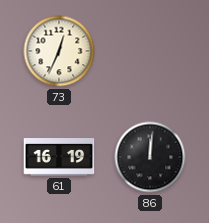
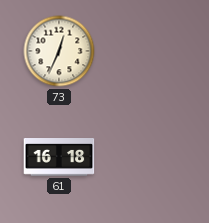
61: 16:19 -> 16:18 (59, 158)
86: 12:01 -> none (150, 157)
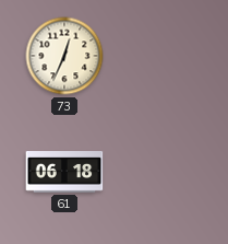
61: 16:18 -> 06:18 (64, 173)
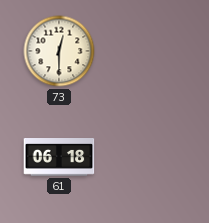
73: 12:34 -> 12:30 (59, 51)
